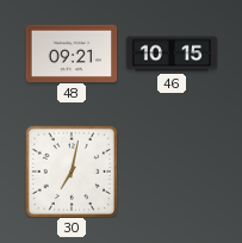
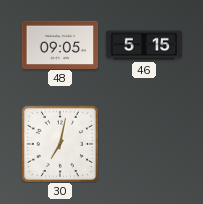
48: 09:21 -> 09:05 (60, 44)
46: 10:15 -> 5:15 (144, 45)
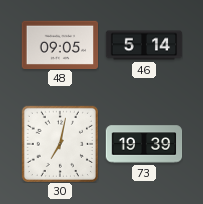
46: 5:15 -> 5:14 (144, 45)
73: none -> 19:39 (144, 144)
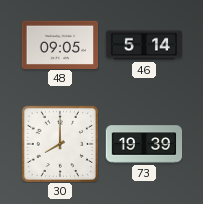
30: 7:02 -> 8:00 (60, 144)
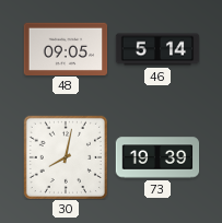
30: 8:00 -> 8:02 (66, 157)
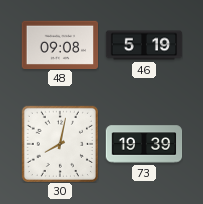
48: 09:05 -> 09:08 (60, 44)
46: 5:14 -> 5:19 (144, 45)
